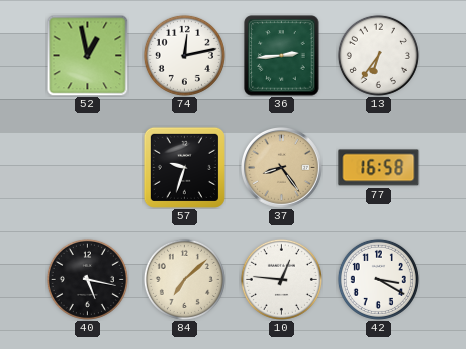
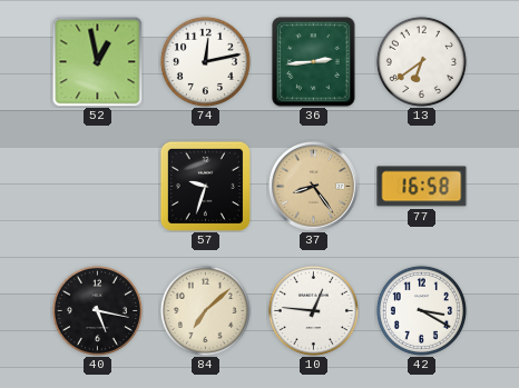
13: 6:36 -> 6:39 (421, 61)
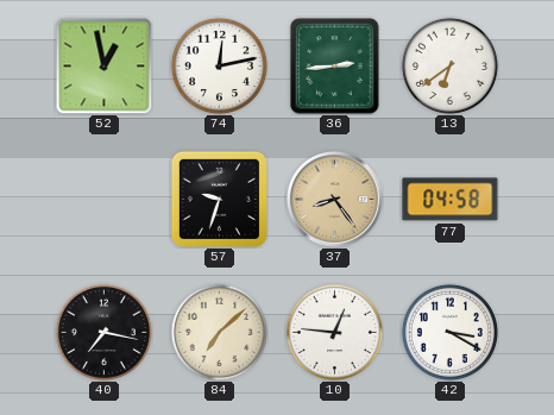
77: 16:58 -> 04:58 (451, 200)
40: 5:17 -> 7:17 (103, 332)
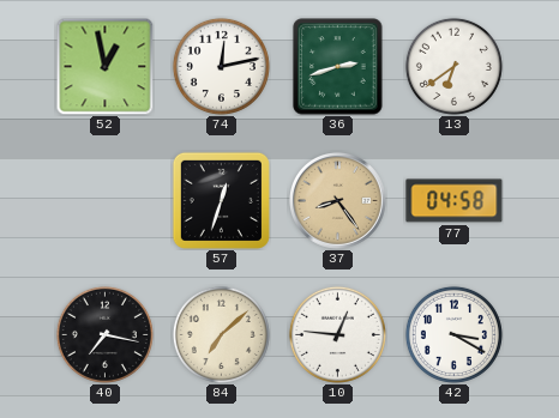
36: 2:44 -> 2:42 (338, 67)
57: 9:33 -> 12:33 (221, 200)
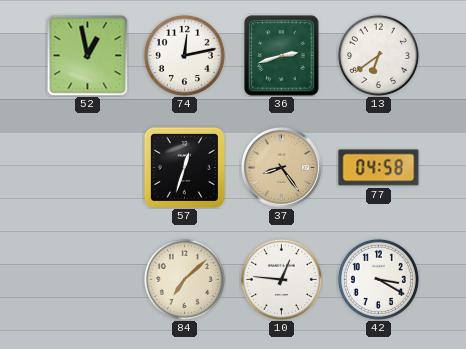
40: 7:17 -> none (104, 334)
